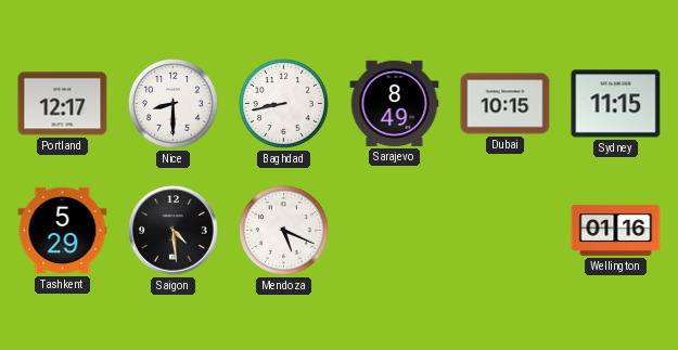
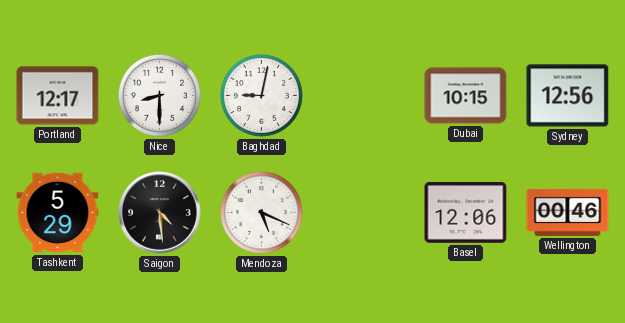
Baghdad: 8:43 -> 9:02 (261, 95)
Sarajevo: 8:49 -> none (395, 103)
Sydney: 11:15 -> 12:56 (568, 96)
Basel: none -> 12:06 (466, 213)
Wellington: 01:16 -> 00:46 (568, 212)
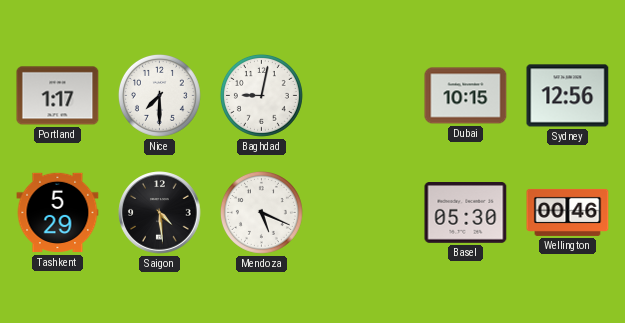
Portland: 12:17 -> 1:17 (58, 96)
Nice: 8:30 -> 7:30 (159, 95)
Basel: 12:06 -> 05:30 (466, 213)
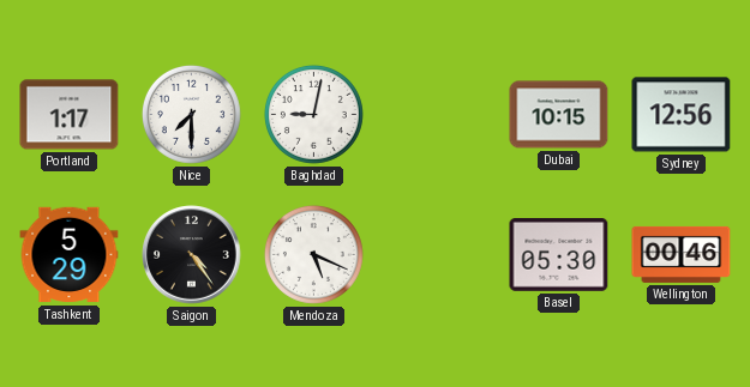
Saigon: 4:29 -> 4:24 (192, 255)
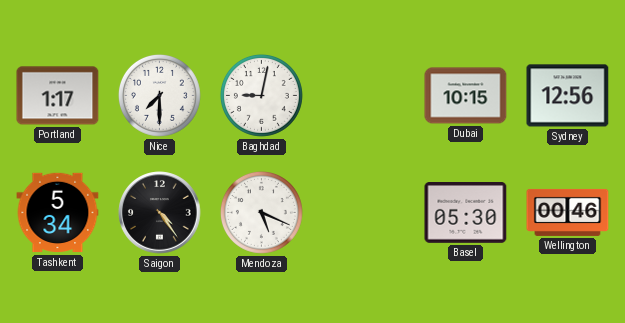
Tashkent: 5:29 -> 5:34 (58, 213)
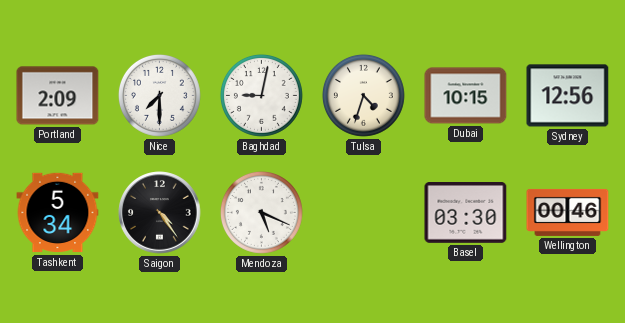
Portland: 1:17 -> 2:09 (58, 96)
Tulsa: none -> 4:33 (363, 95)
Basel: 05:30 -> 03:30 (466, 213)
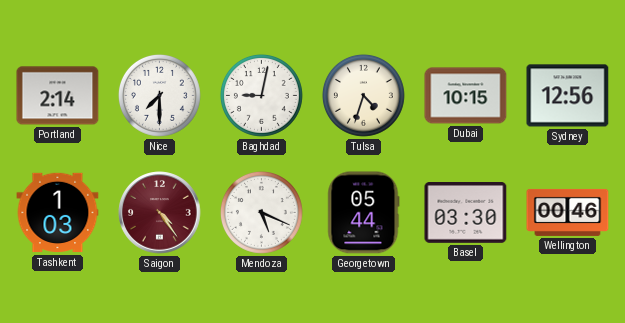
Portland: 2:09 -> 2:14 (58, 96)
Tashkent: 5:34 -> 1:03 (58, 213)
Saigon dial: black -> burgundy (160, 213)
Georgetown: none -> 05:44 (364, 213)
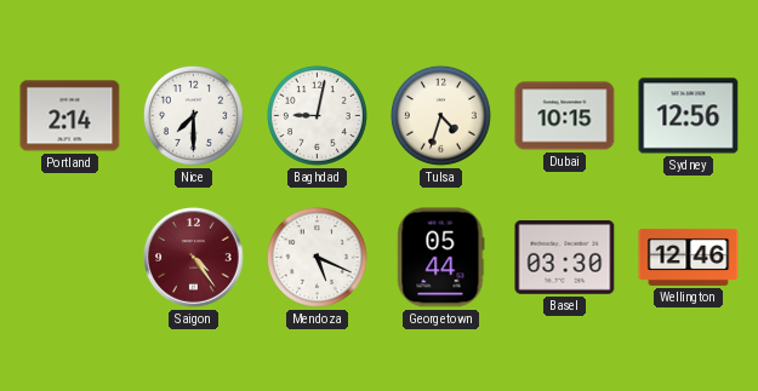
Tashkent: 1:03 -> none (58, 213)
Wellington: 00:46 -> 12:46 (689, 257)
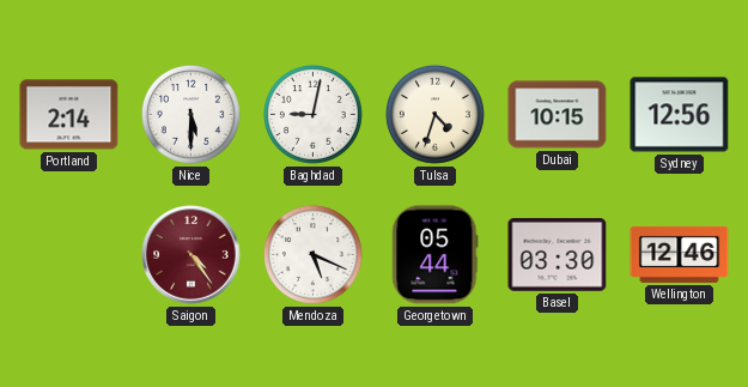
Nice: 7:30 -> 5:30 (190, 114)
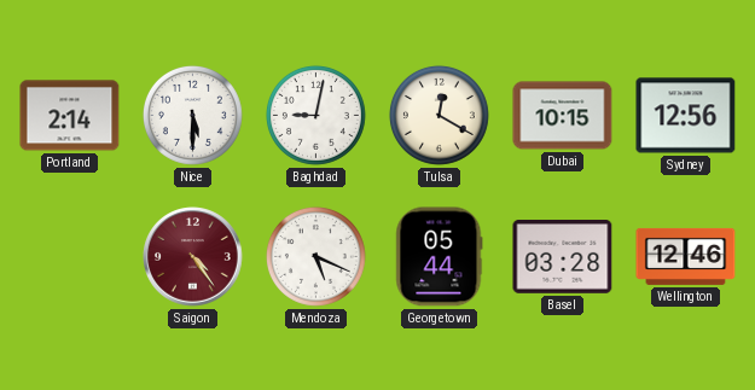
Tulsa: 4:33 -> 12:20 (439, 115)
Basel: 03:30 -> 03:28 (563, 257)
